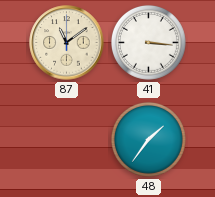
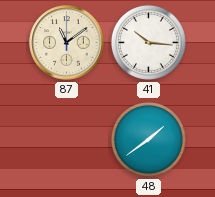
41: 3:16 -> 10:16 (148, 42)
48: 1:36 -> 1:39 (148, 139)
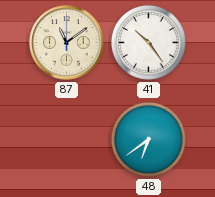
41: 10:16 -> 10:24 (148, 42)
48: 1:39 -> 6:39 (148, 139)
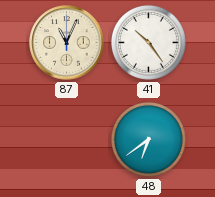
87: 11:09 -> 11:04 (67, 43)
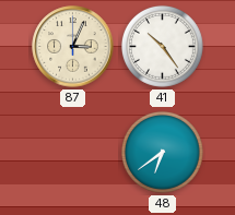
87: 11:04 -> 3:04 (73, 47)
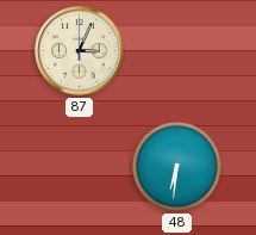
41: 10:24 -> none (162, 46)
48: 6:39 -> 6:31 (176, 166)
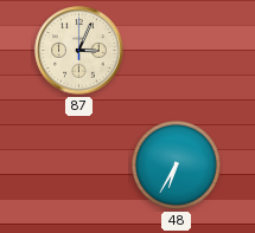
48: 6:31 -> 6:35 (176, 164)
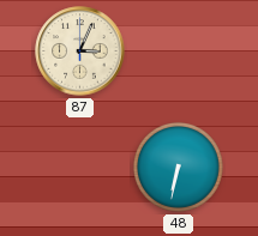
48: 6:35 -> 6:32 (178, 167)
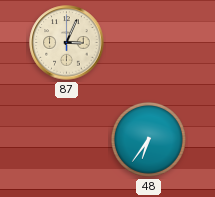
48: 6:32 -> 6:36 (148, 139)
